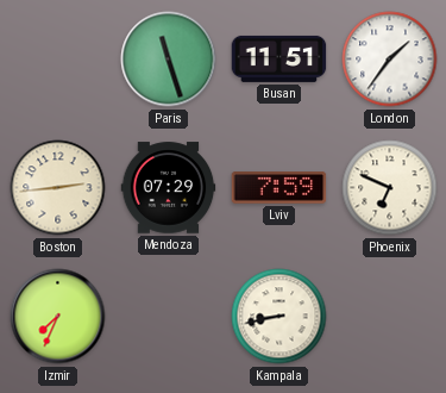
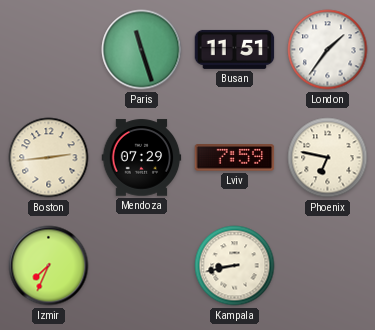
Phoenix: 6:49 -> 6:47 (328, 158)
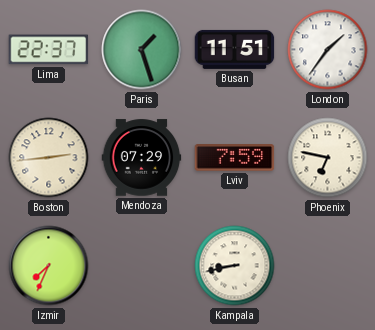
Lima: none -> 22:37 (49, 50)
Paris: 11:27 -> 1:27 (142, 50)
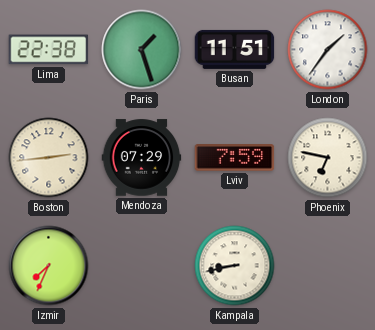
Lima: 22:37 -> 22:38 (49, 50)
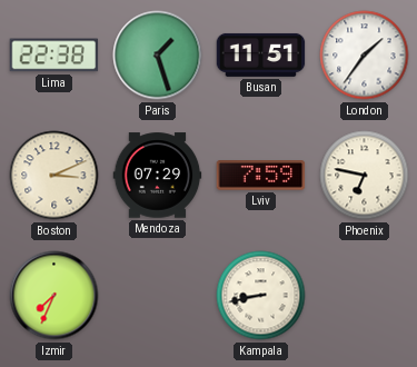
Boston: 2:44 -> 3:11 (54, 176)
